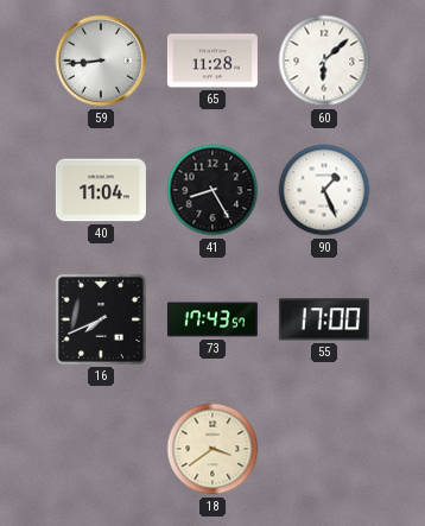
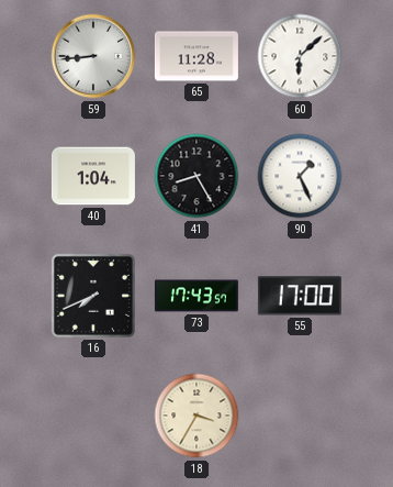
40: 11:04 -> 1:04 (93, 176)
18: 3:39 -> 3:35 (196, 416)
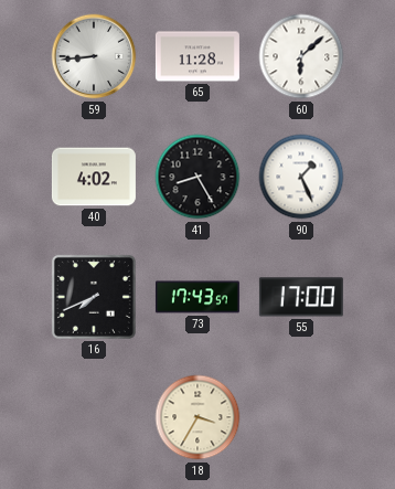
40: 1:04 -> 4:02 (94, 177)
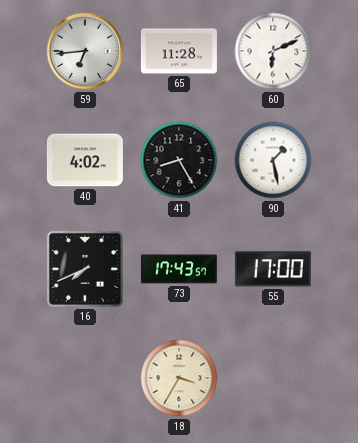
59: 8:44 -> 6:44 (85, 51)
60: 6:08 -> 6:11 (273, 51)
90: 1:26 -> 1:28 (273, 160)
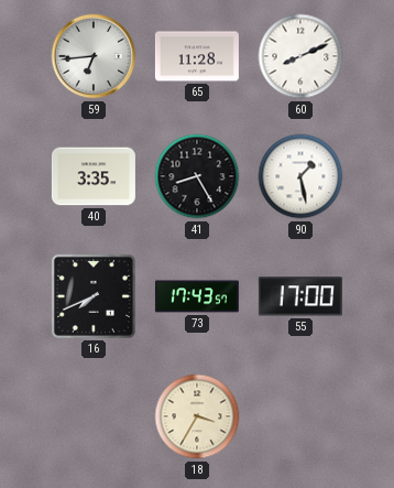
60: 6:11 -> 8:11 (300, 56)
40: 4:02 -> 3:35 (94, 176)
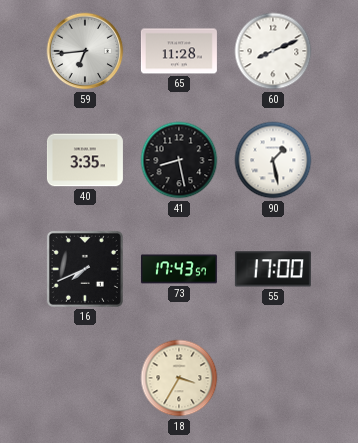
41: 8:25 -> 8:28 (179, 160)
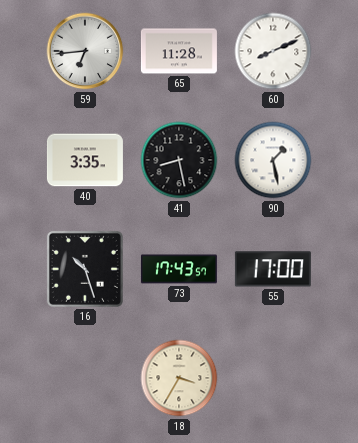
16: 7:41 -> 10:27 (85, 269)
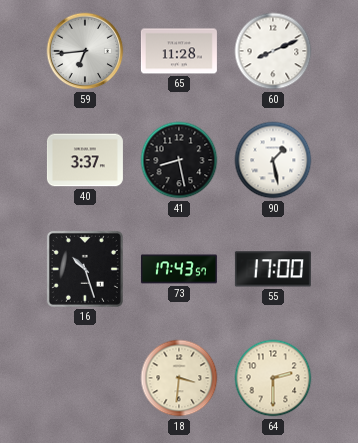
40: 3:35 -> 3:37 (85, 160)
18: 3:35 -> 3:31 (179, 378)
64: none -> 2:30 (273, 378)
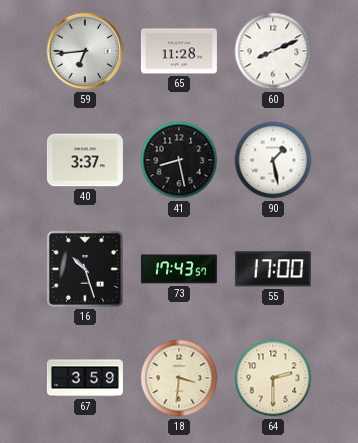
67: none -> 3:59 (85, 378)
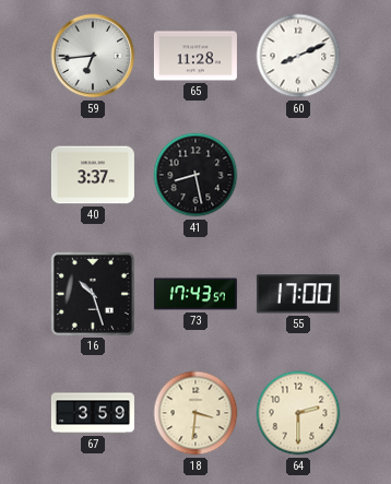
90: 1:28 -> none (273, 160)
